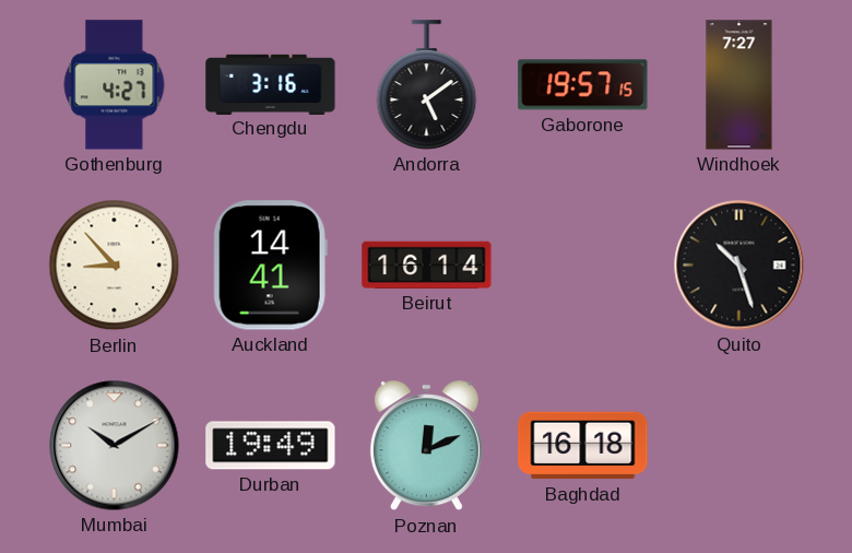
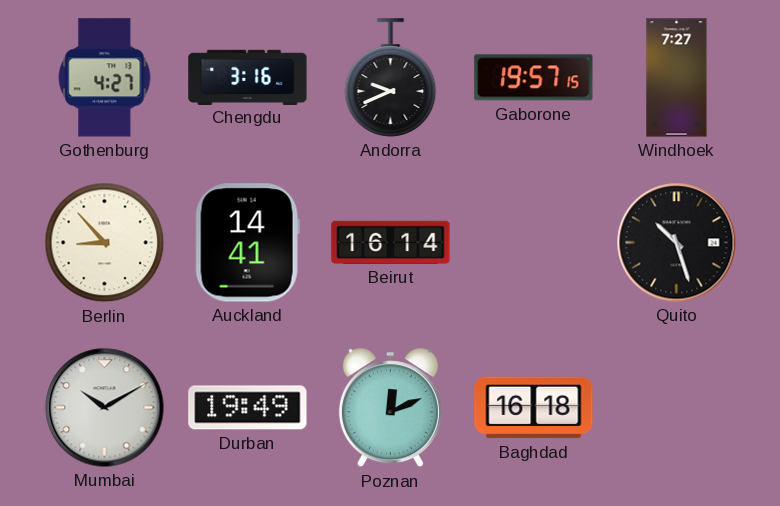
Andorra: 5:09 -> 9:41 (391, 78)
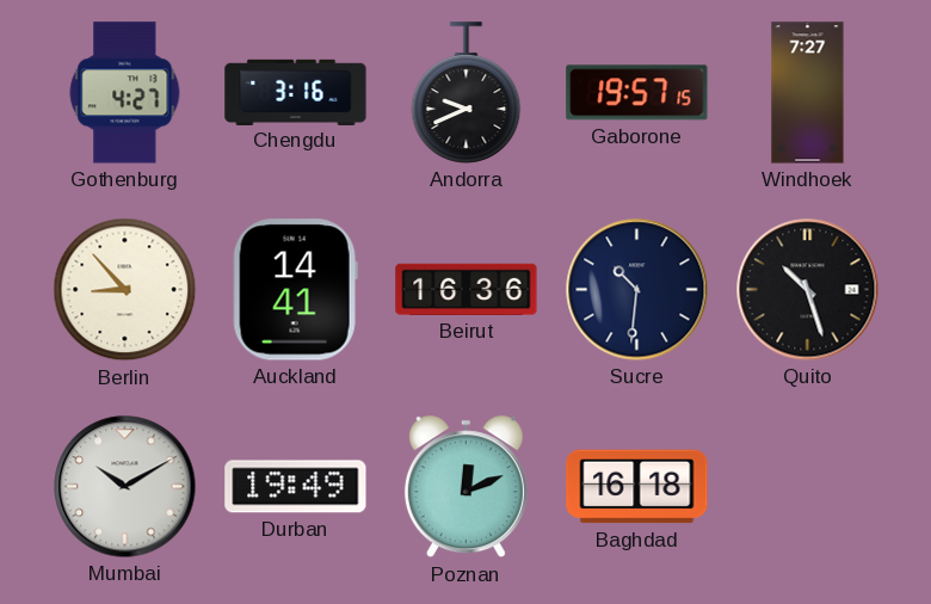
Beirut: 16:14 -> 16:36 (467, 289)
Sucre: none -> 10:31 (637, 290)
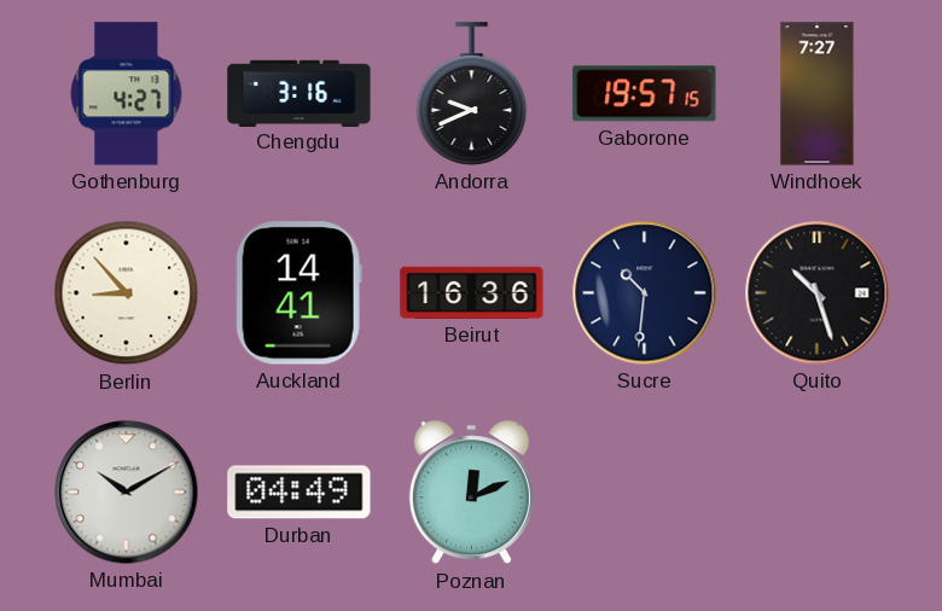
Durban: 19:49 -> 04:49 (300, 493)
Baghdad: 16:18 -> none (637, 487)
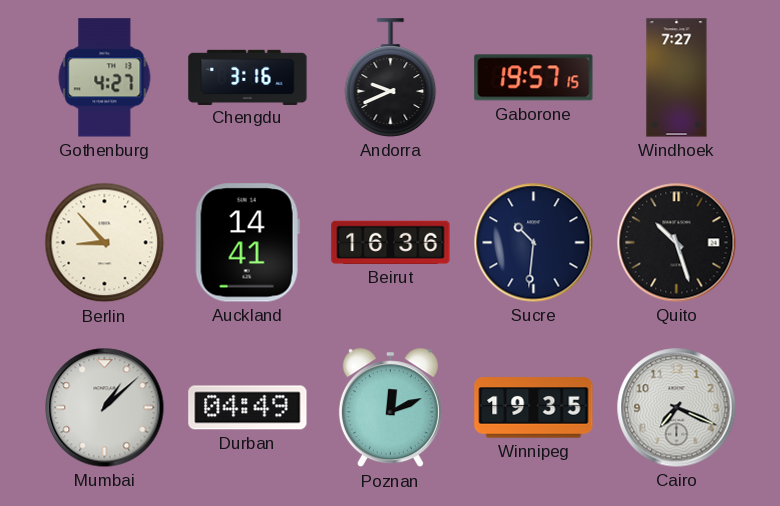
Mumbai: 10:10 -> 1:08 (105, 408)
Winnipeg: none -> 19:35 (534, 408)
Cairo: none -> 7:19 (677, 408)
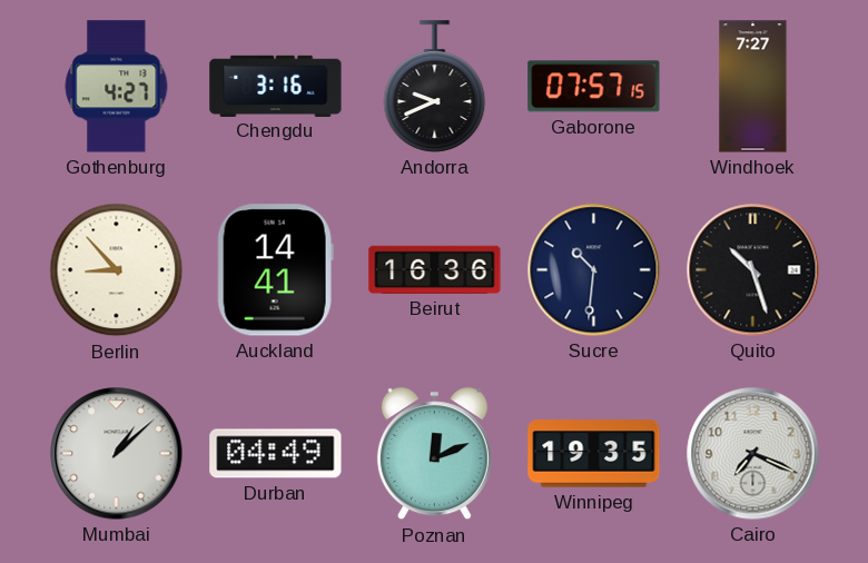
Gaborone: 19:57 -> 07:57 (594, 87)
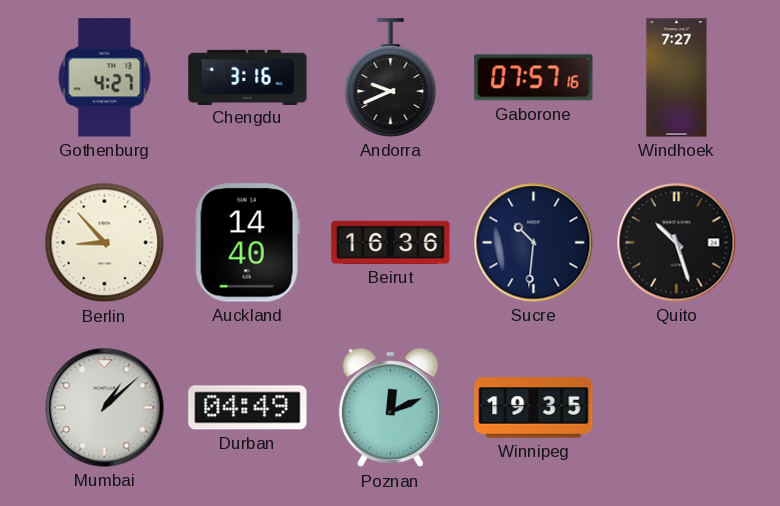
Gaborone: 07:57:15 -> 07:57:16 (534, 78)
Auckland: 14:41 -> 14:40 (247, 243)
Cairo: 7:19 -> none (753, 454)
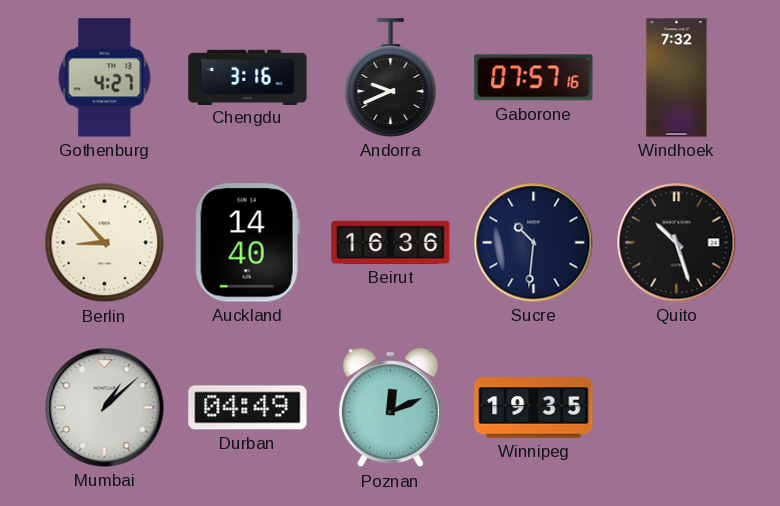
Windhoek: 7:27 -> 7:32 (677, 78)
